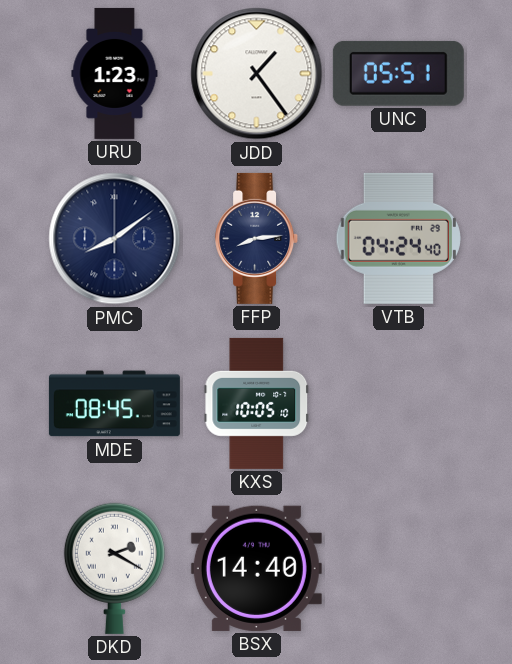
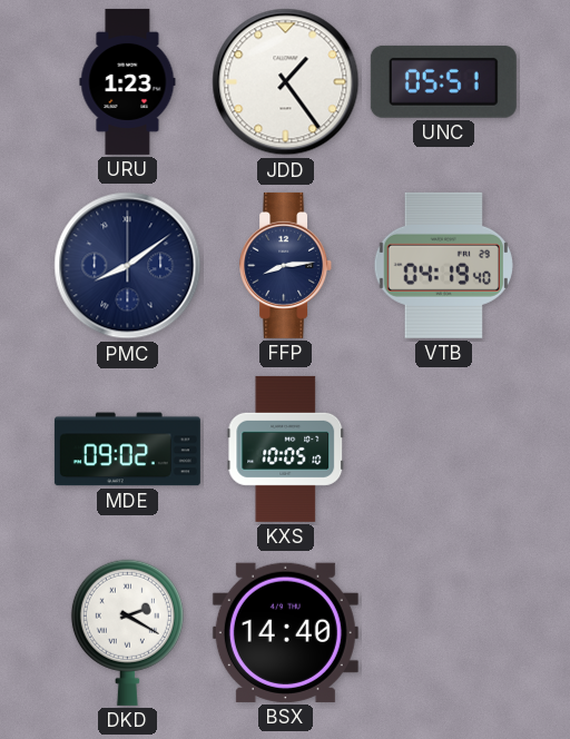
VTB: 04:24 -> 04:19 (443, 265)
MDE: 08:45 -> 09:02 (127, 450)
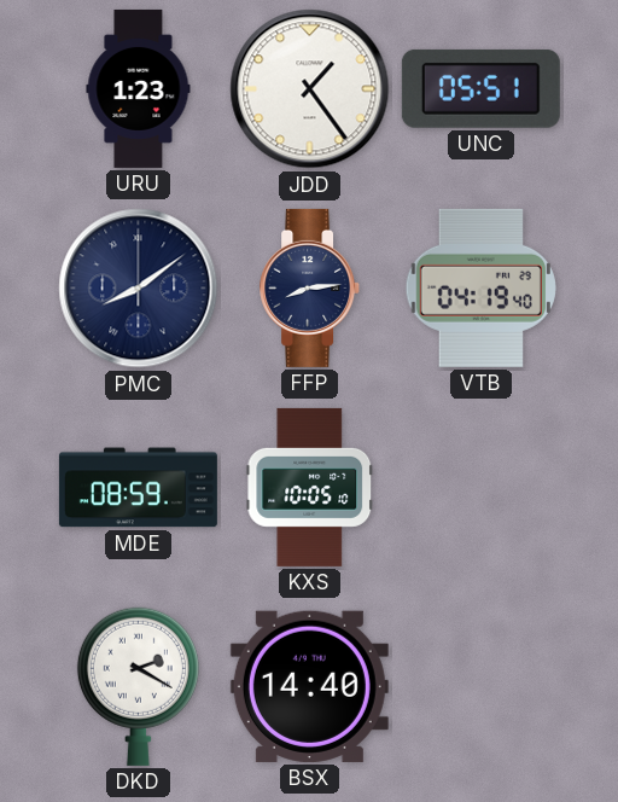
MDE: 09:02 -> 08:59 (138, 488)
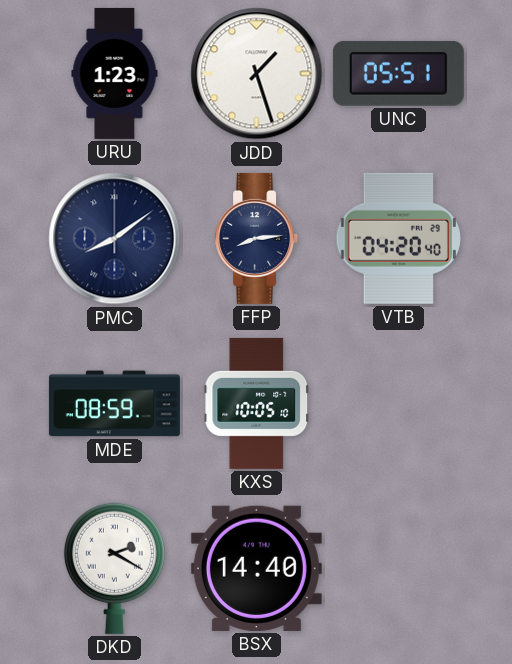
JDD: 1:24 -> 1:27 (257, 74)
VTB: 04:19 -> 04:20 (398, 238)
